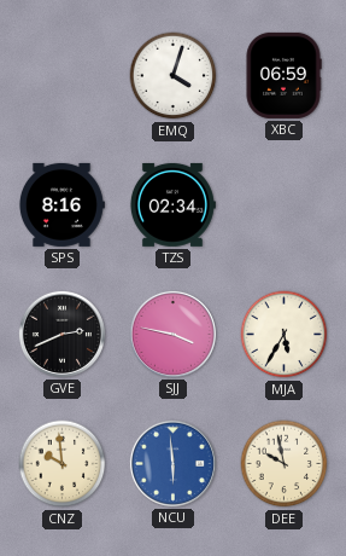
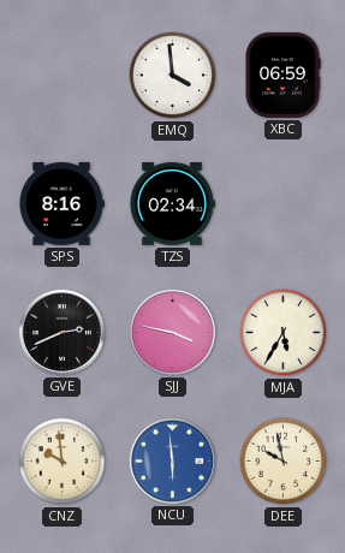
EMQ: 4:03 -> 3:59 (173, 76)
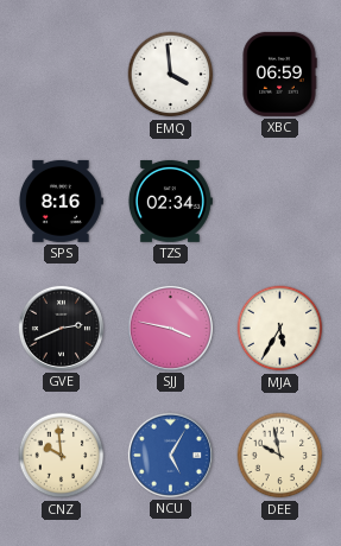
NCU: 5:59 -> 5:05 (170, 455)
